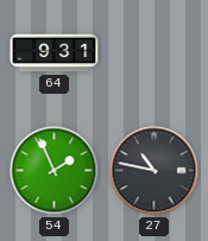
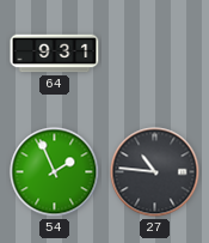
27: 10:47 -> 10:46 (155, 172)
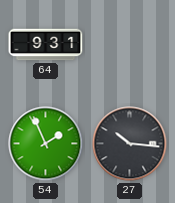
27: 10:46 -> 10:16 (130, 144)
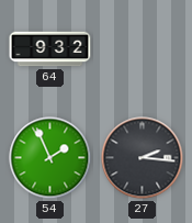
64: 9:31 -> 9:32 (50, 49)
27: 10:16 -> 2:16 (143, 158)
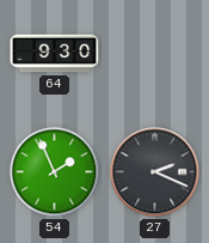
64: 9:32 -> 9:30 (55, 54)
27: 2:16 -> 2:19 (155, 172)
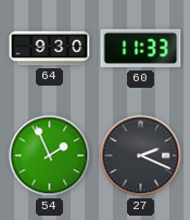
60: none -> 11:33 (141, 49)
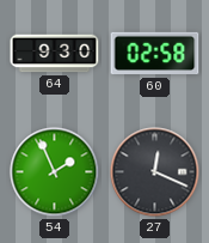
60: 11:33 -> 02:58 (155, 54)
27: 2:19 -> 12:19 (155, 172)
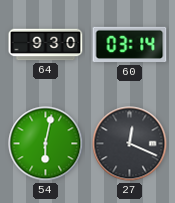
60: 02:58 -> 03:14 (130, 45)
54: 1:56 -> 6:02 (46, 144)
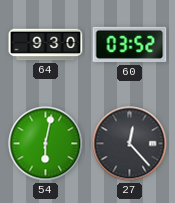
60: 03:14 -> 03:52 (130, 45)
27: 12:19 -> 12:23 (130, 144)
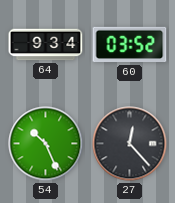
64: 9:30 -> 9:34 (46, 45)
54: 6:02 -> 10:26 (46, 144)
